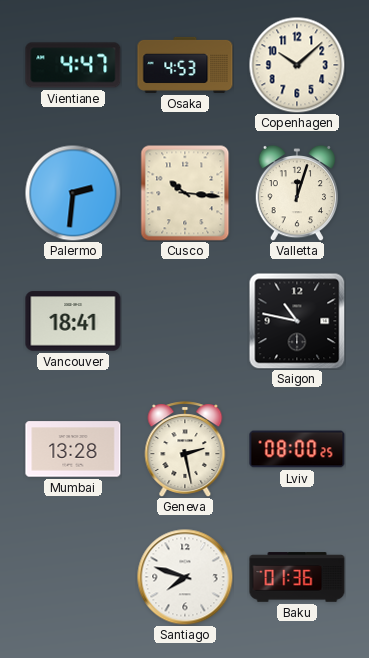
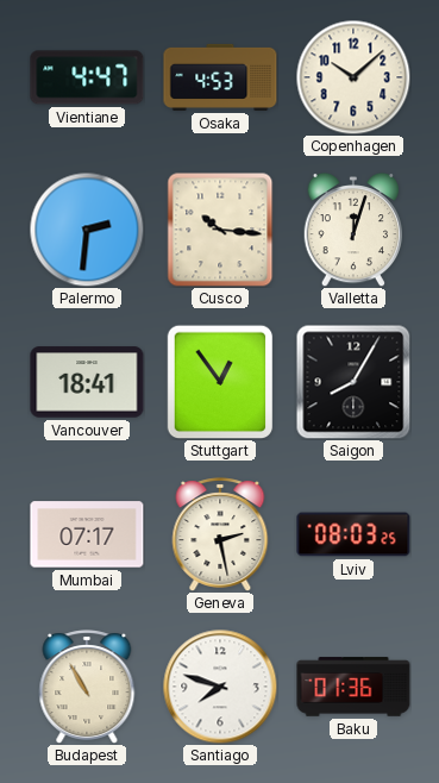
Stuttgart: none -> 12:54 (220, 382)
Saigon: 10:47 -> 8:05 (353, 382)
Mumbai: 13:28 -> 07:17 (87, 534)
Lviv: 08:00 -> 08:03 (353, 534)
Budapest: none -> 10:55 (87, 687)
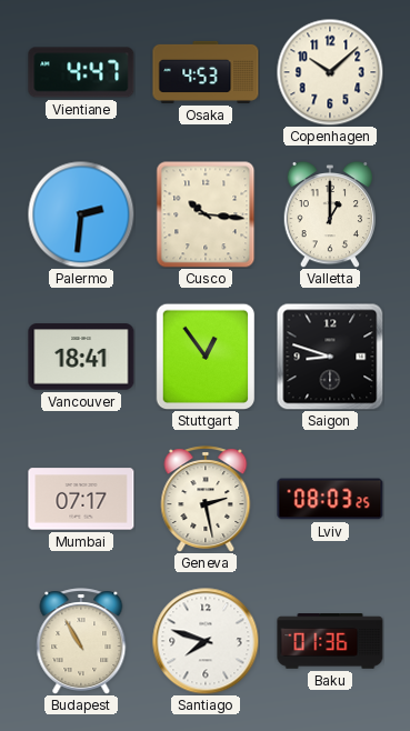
Valletta: 12:03 -> 1:00 (329, 214)
Saigon: 8:05 -> 8:48 (330, 357)
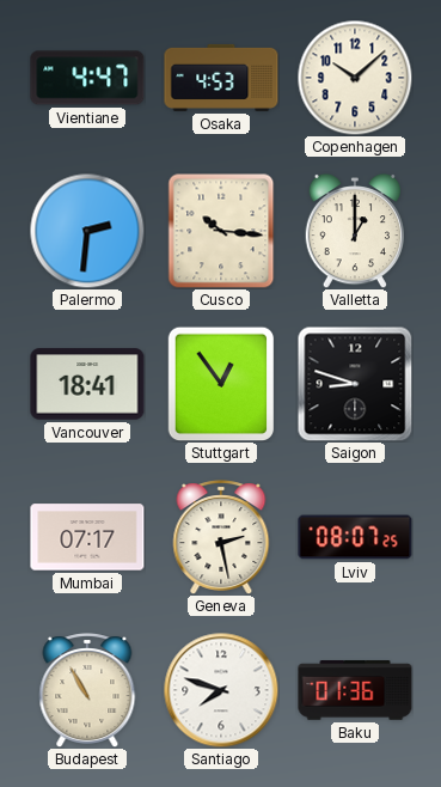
Lviv: 08:03 -> 08:07 (355, 537)
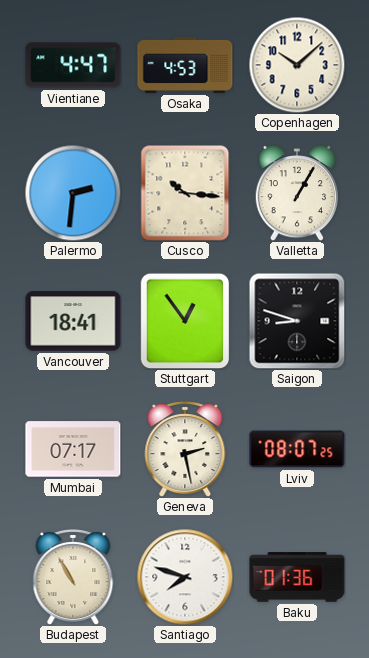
Valletta: 1:00 -> 1:05 (296, 193)
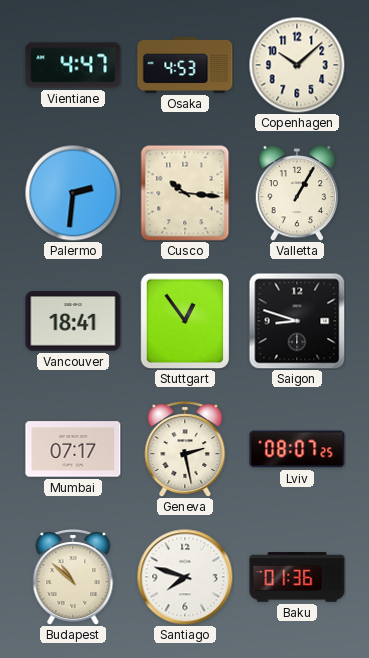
Budapest: 10:55 -> 10:52 (73, 577)
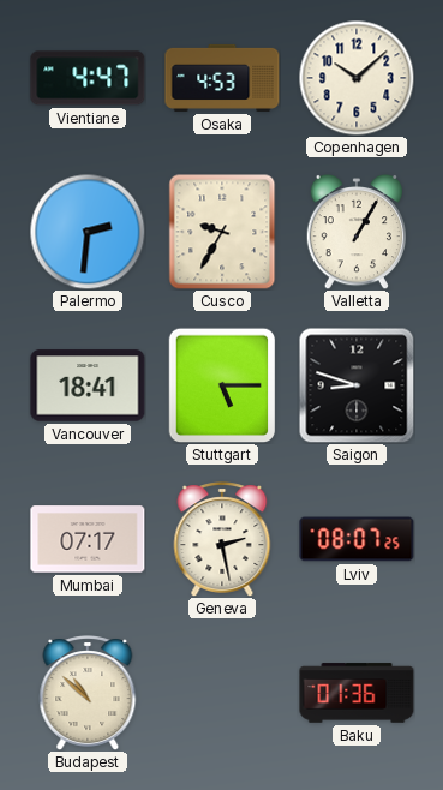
Cusco: 10:16 -> 9:35 (222, 232)
Stuttgart: 12:54 -> 5:15 (222, 385)
Santiago: 7:48 -> none (185, 577)
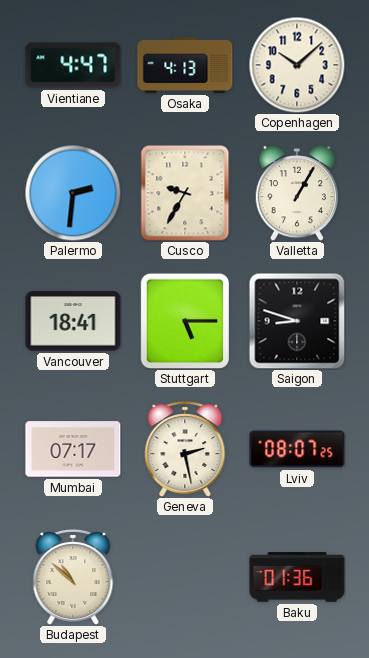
Osaka: 4:53 -> 4:13 (185, 65)
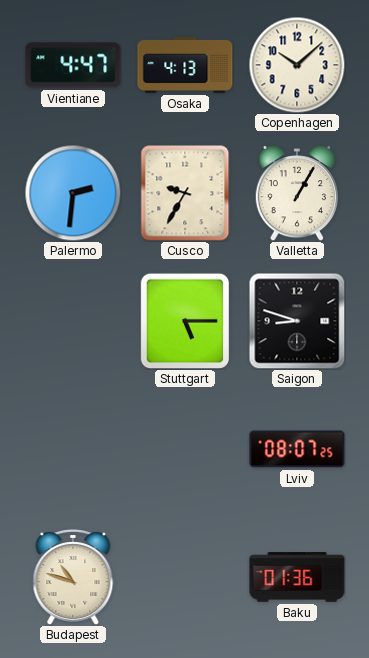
Vancouver: 18:41 -> none (73, 321)
Mumbai: 07:17 -> none (73, 449)
Geneva: 2:28 -> none (185, 449)
Budapest: 10:52 -> 10:48 (73, 577)
